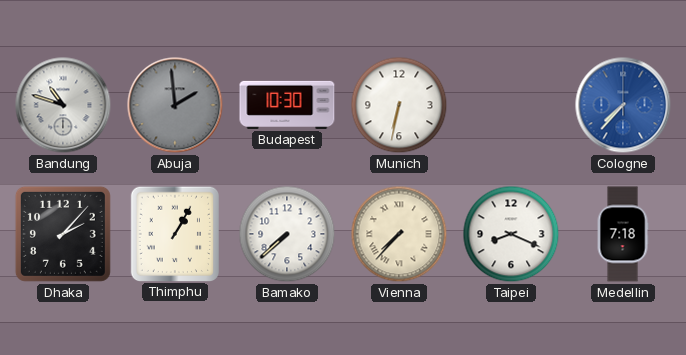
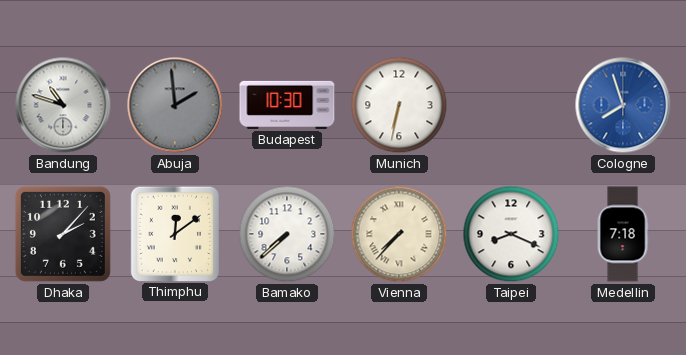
Cologne: 7:37 -> 7:57 (623, 105)
Thimphu: 1:05 -> 12:09 (174, 233)
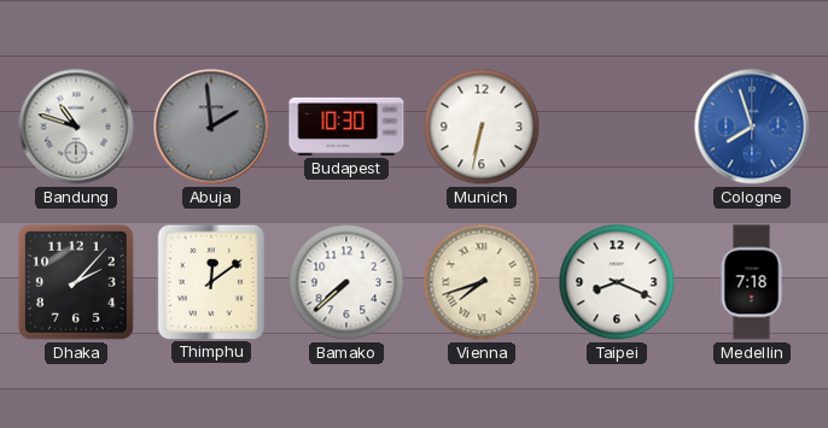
Vienna: 7:37 -> 7:42 (482, 282)
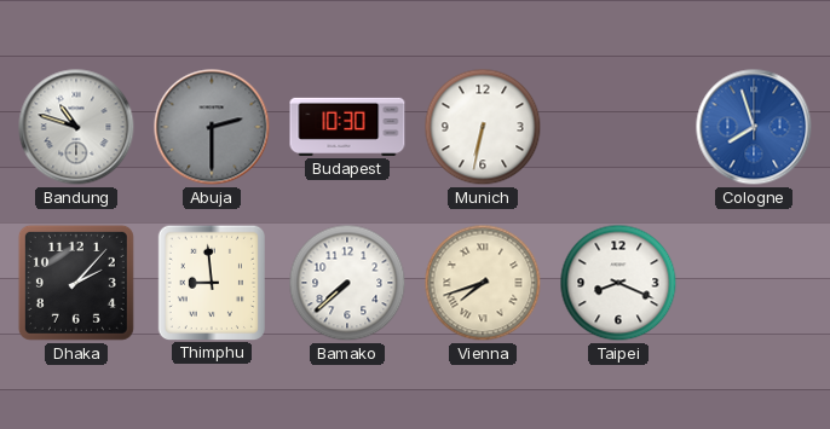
Abuja: 1:59 -> 2:30 (212, 127)
Thimphu: 12:09 -> 8:59 (211, 282)
Medellin: 7:18 -> none (752, 282)
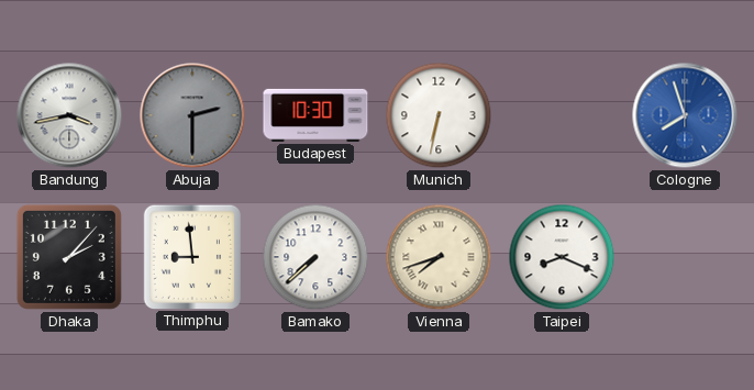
Bandung: 10:48 -> 3:43 (69, 115)
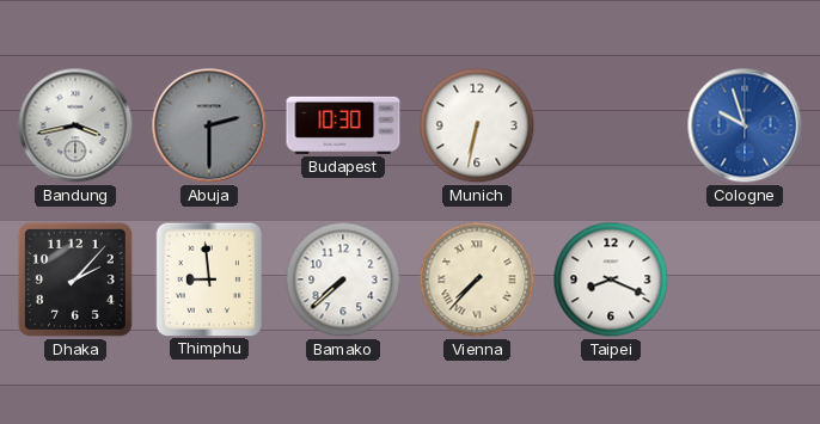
Cologne: 7:57 -> 9:57 (745, 125)
Vienna: 7:42 -> 7:37 (477, 279)
